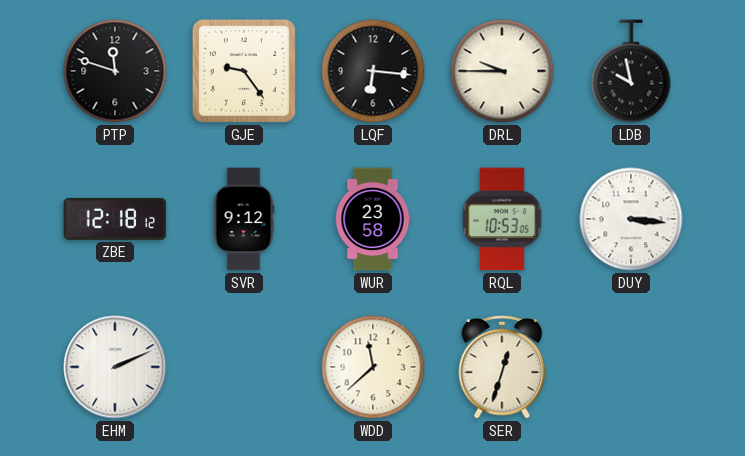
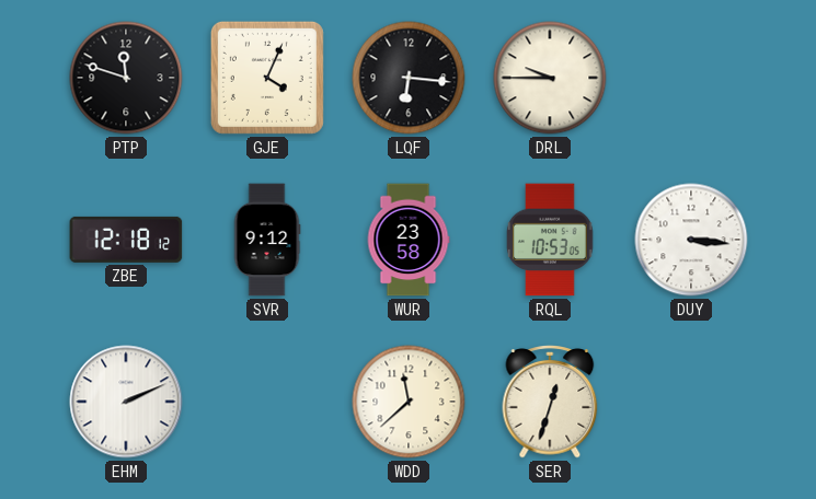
GJE: 9:24 -> 4:04 (267, 78)
LDB: 9:58 -> none (631, 71)
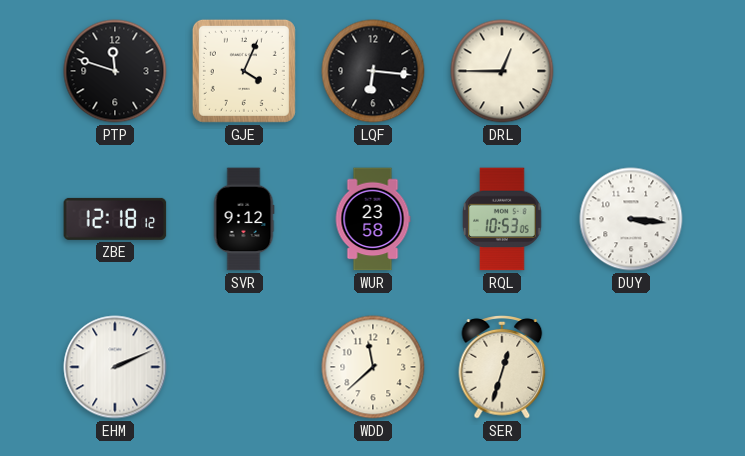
DRL: 9:45 -> 12:45 (502, 71)
